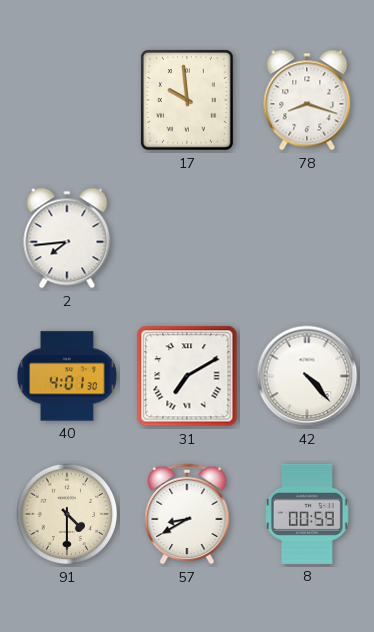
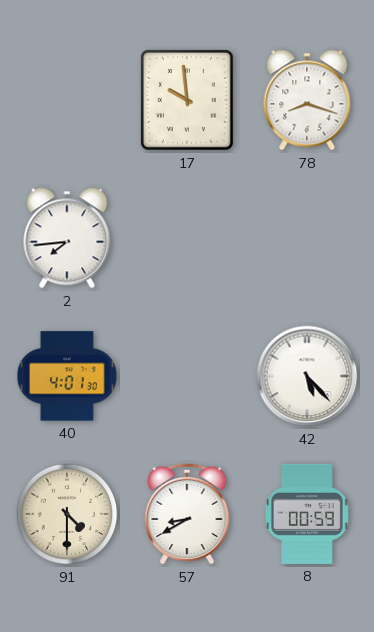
31: 7:10 -> none (187, 376)
42: 4:23 -> 5:23 (307, 376)
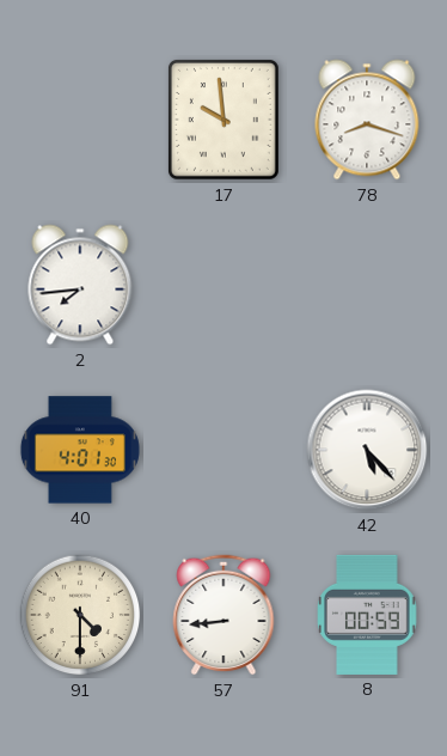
57: 8:40 -> 8:44 (223, 615)
